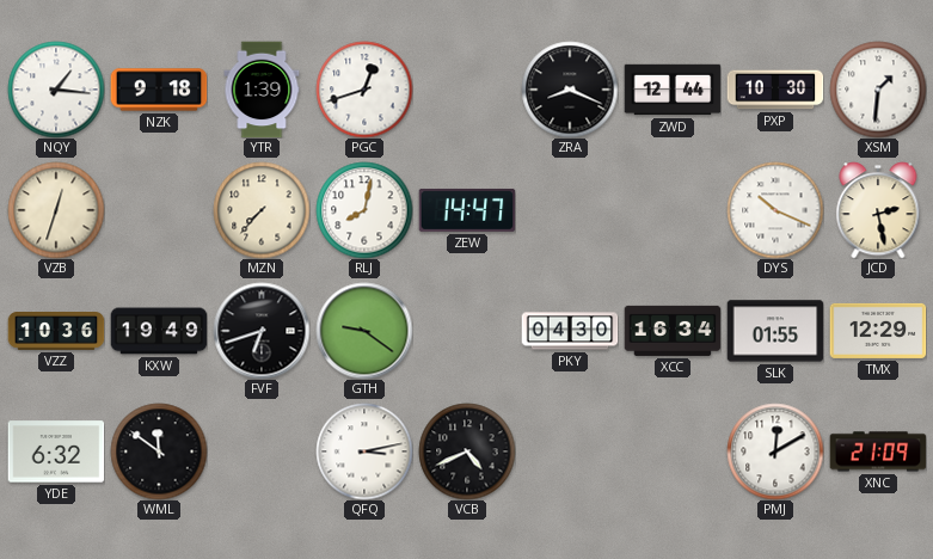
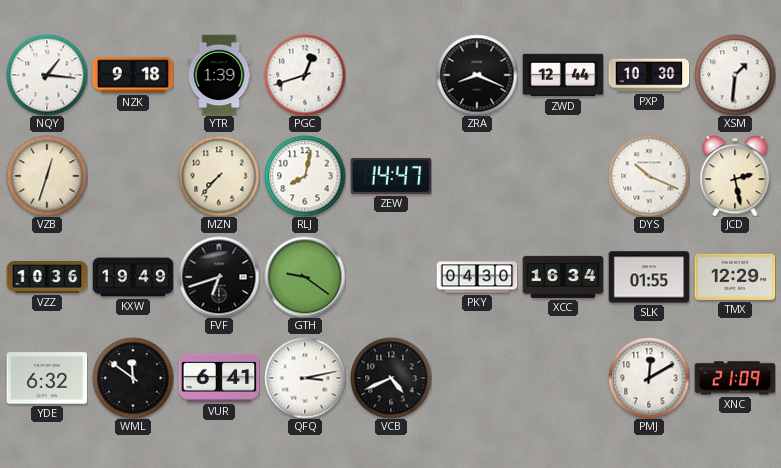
VUR: none -> 6:41 (219, 378)
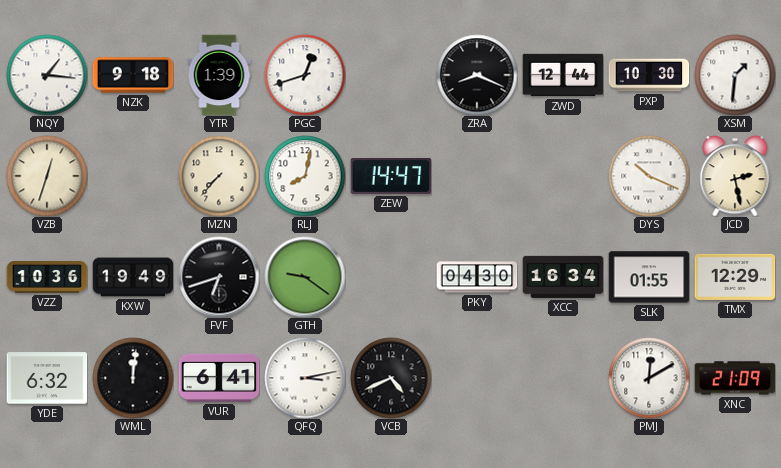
WML: 11:51 -> 12:01 (133, 378)
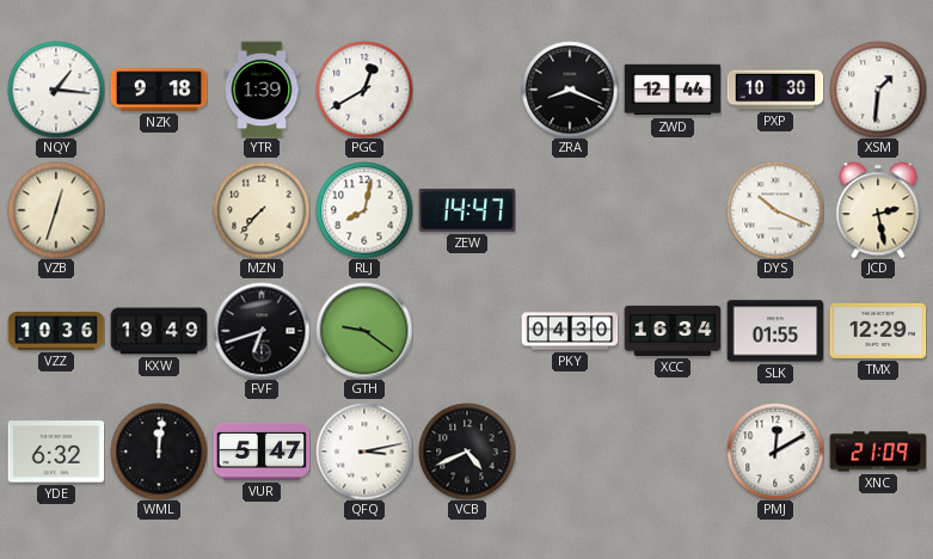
PGC: 12:42 -> 12:40 (364, 90)
VUR: 6:41 -> 5:47 (262, 451)
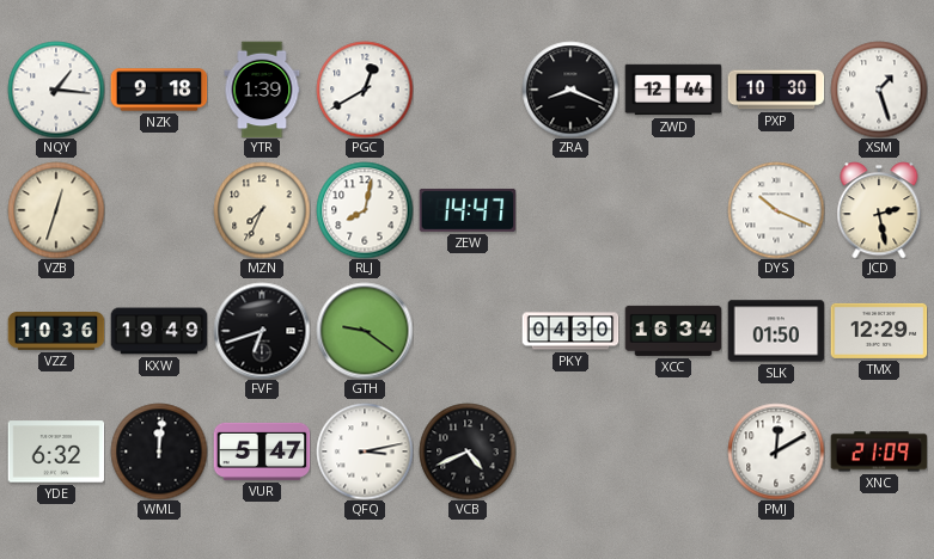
XSM: 1:31 -> 1:27 (879, 90)
MZN: 7:37 -> 7:34 (262, 210)
SLK: 01:55 -> 01:50 (776, 331)
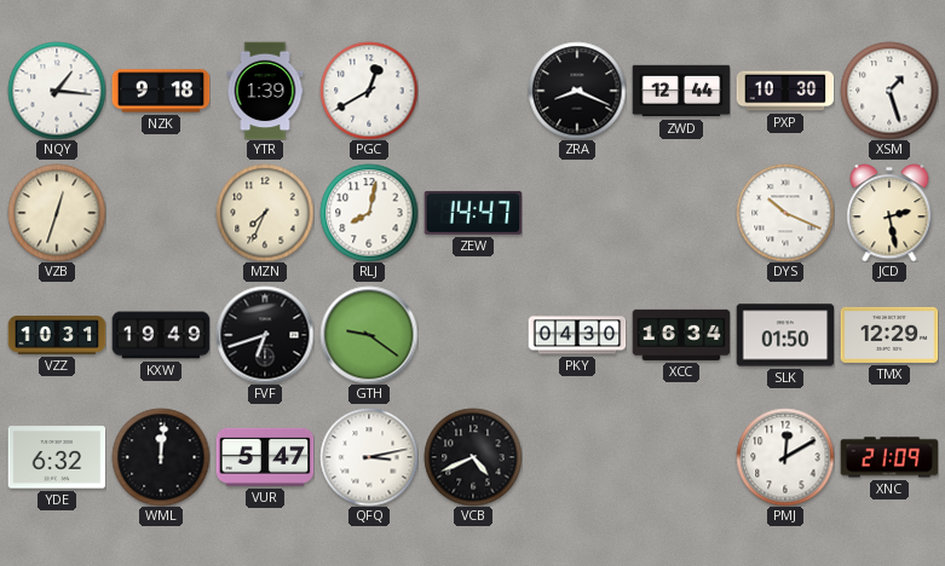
VZZ: 10:36 -> 10:31 (57, 336)
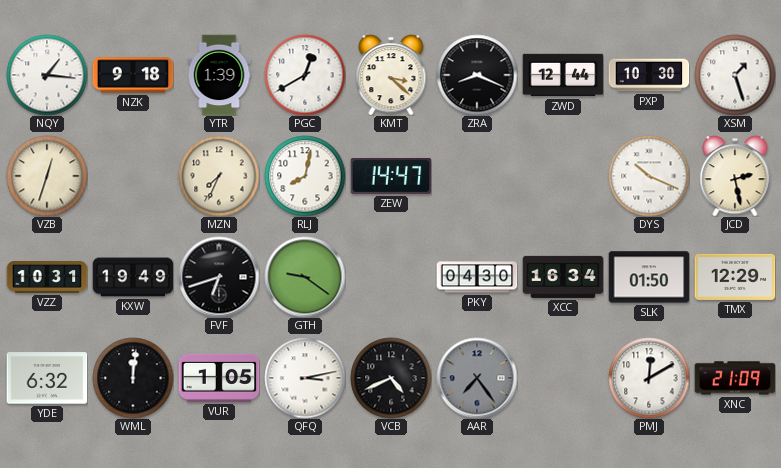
KMT: none -> 3:22 (391, 75)
VUR: 5:47 -> 1:05 (219, 378)
AAR: none -> 7:24 (477, 378)
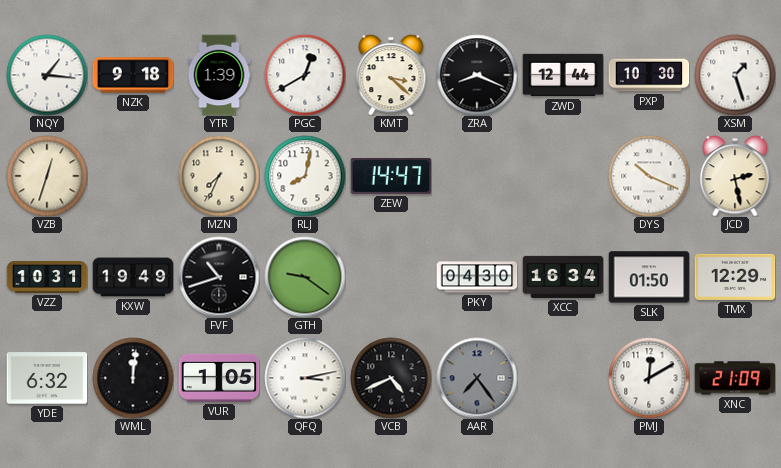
FVF: 6:42 -> 10:42 (219, 277)
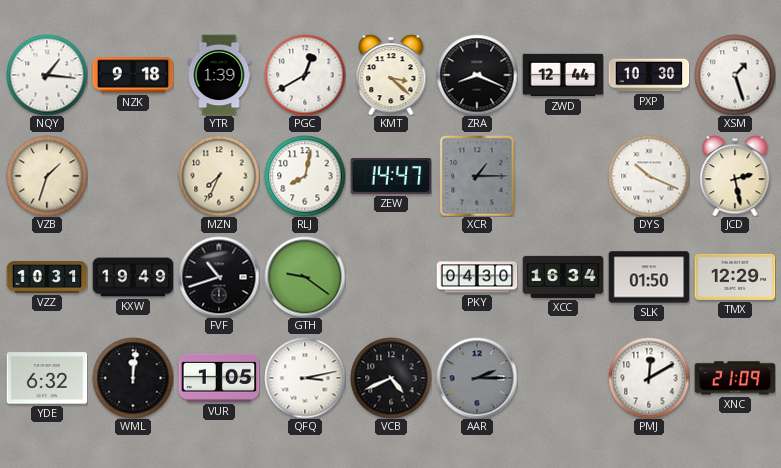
VZB: 12:33 -> 1:33 (47, 176)
XCR: none -> 1:15 (477, 176)
AAR: 7:24 -> 2:15 (477, 378)
